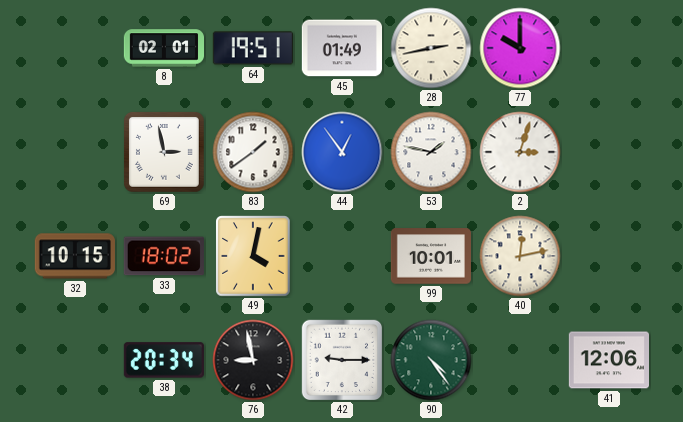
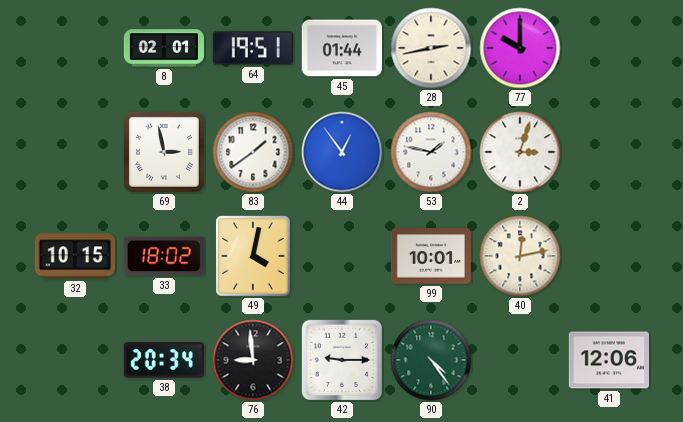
45: 01:49 -> 01:44 (341, 48)
76: 8:58 -> 8:59 (253, 360)
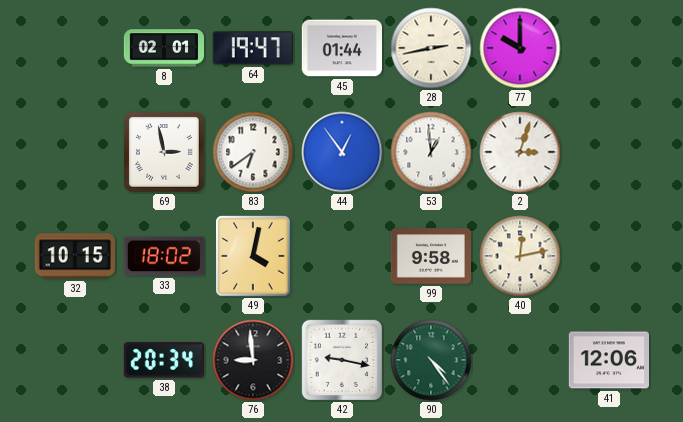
64: 19:51 -> 19:47 (253, 48)
83: 1:39 -> 6:39 (253, 152)
53: 1:47 -> 12:59 (431, 152)
99: 10:01 -> 9:58 (430, 256)
42: 9:15 -> 9:17 (342, 360)
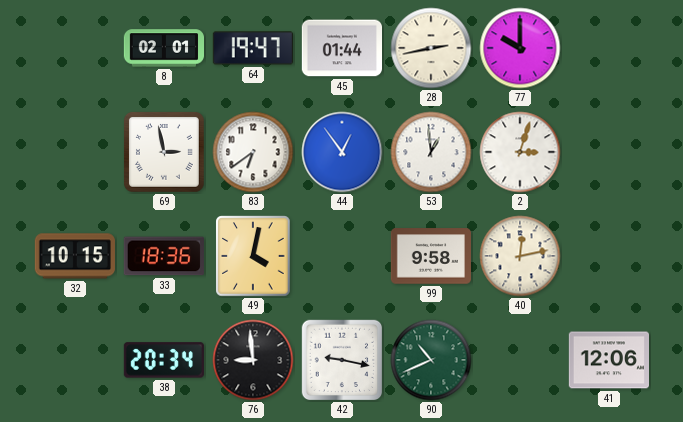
33: 18:02 -> 18:36 (164, 256)
90: 4:24 -> 10:41 (431, 360)
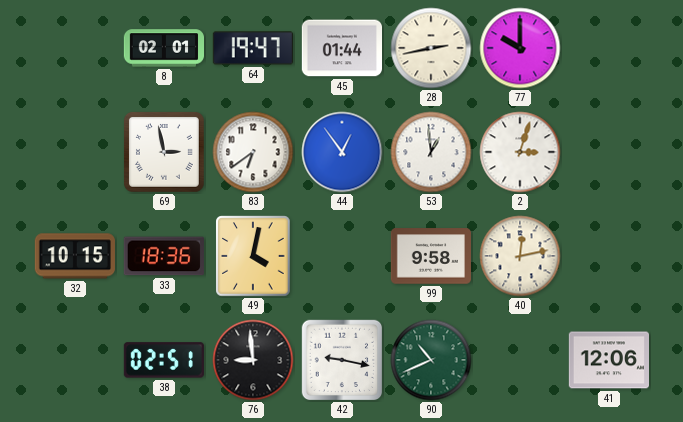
38: 20:34 -> 02:51 (164, 360)
